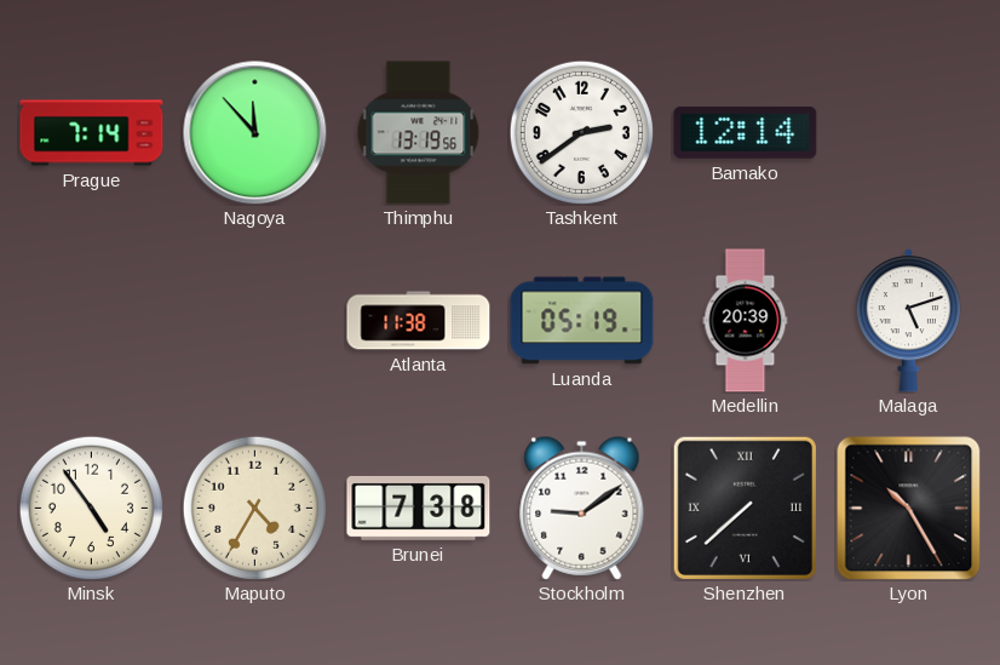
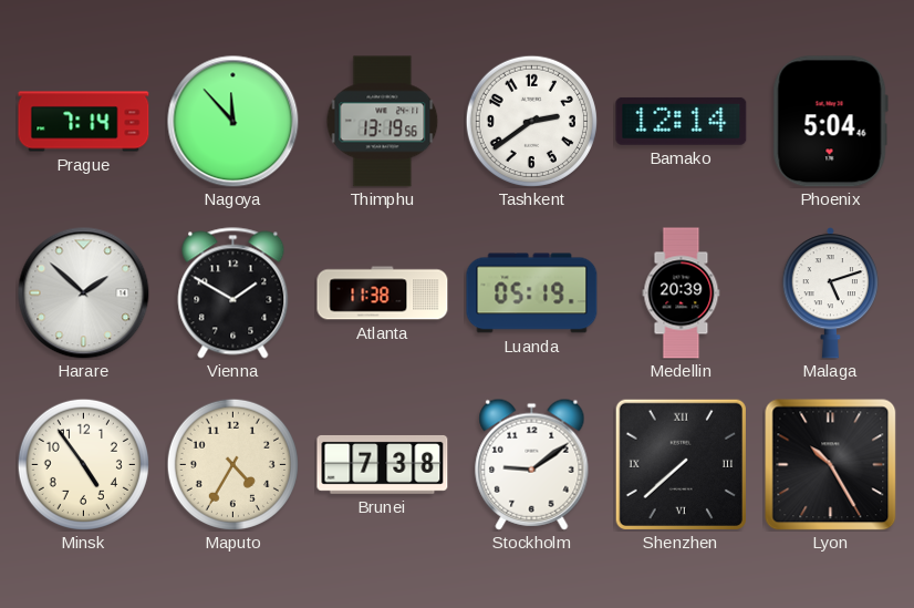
Phoenix: none -> 5:04 (830, 122)
Harare: none -> 1:52 (84, 293)
Vienna: none -> 1:50 (233, 293)
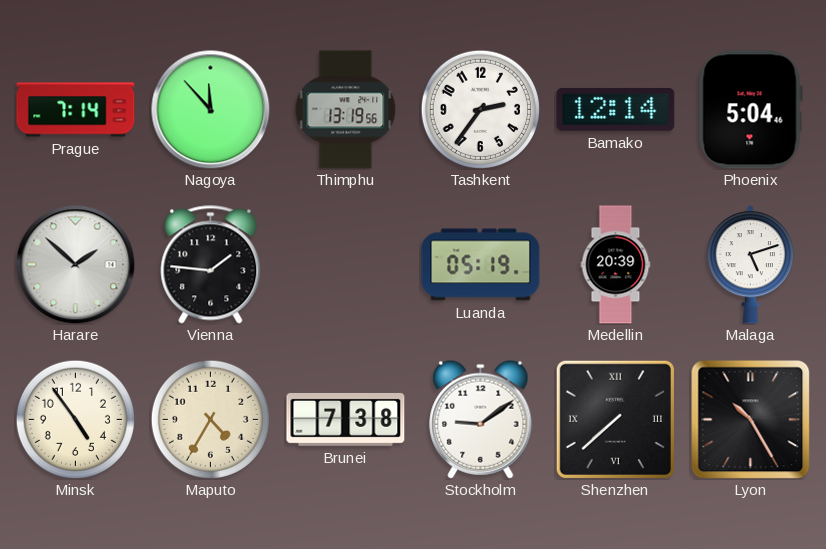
Tashkent: 2:39 -> 2:36 (480, 109)
Vienna: 1:50 -> 1:46 (211, 265)
Atlanta: 11:38 -> none (383, 293)
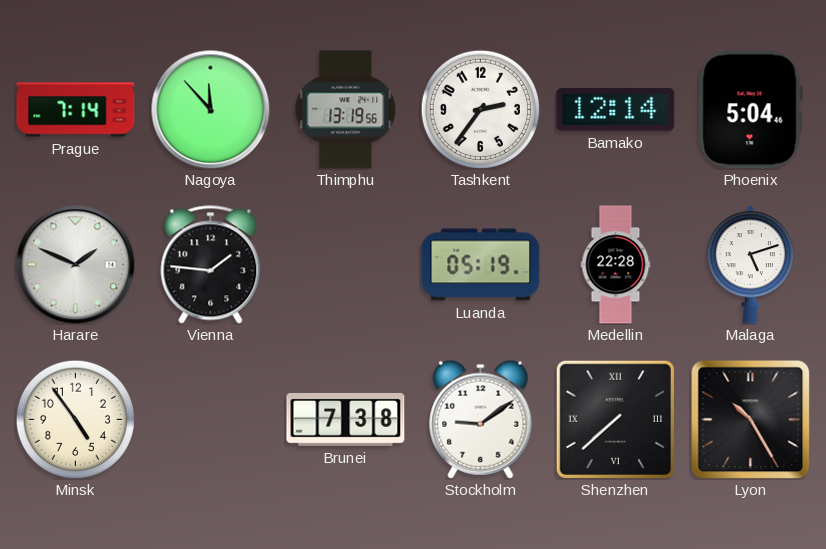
Harare: 1:52 -> 1:49 (76, 265)
Medellin: 20:39 -> 22:28 (616, 265)
Maputo: 4:35 -> none (210, 419)
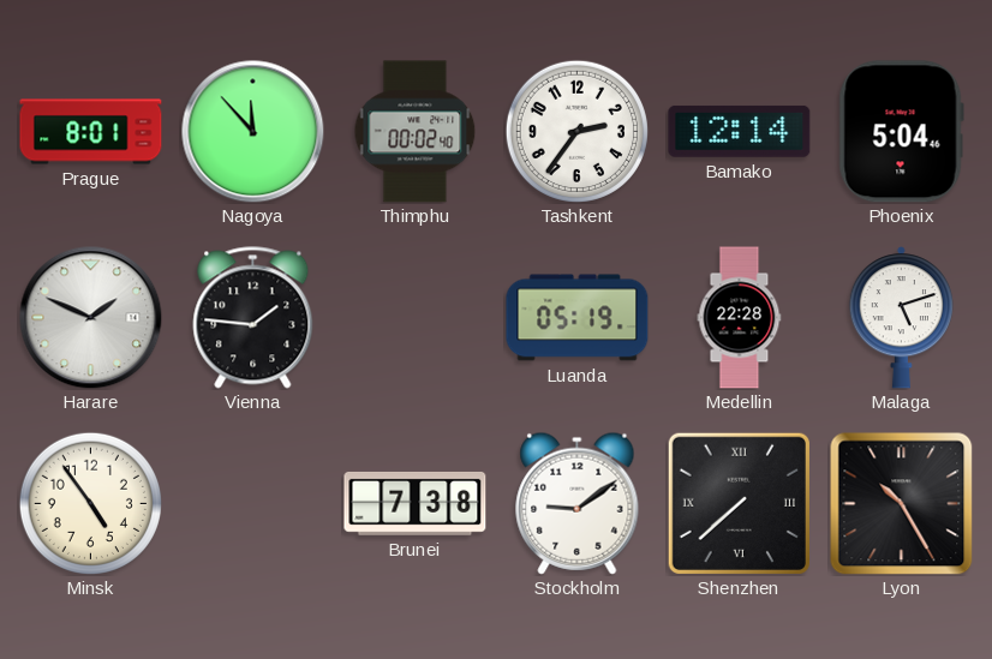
Prague: 7:14 -> 8:01 (91, 132)
Thimphu: 13:19 -> 00:02 (416, 132)
